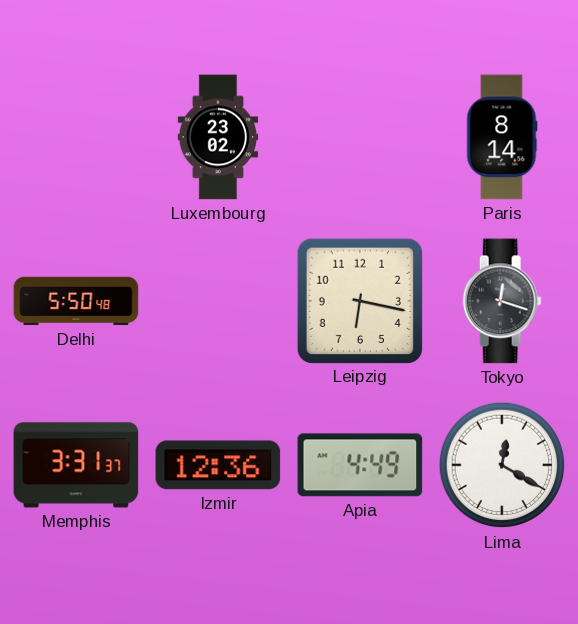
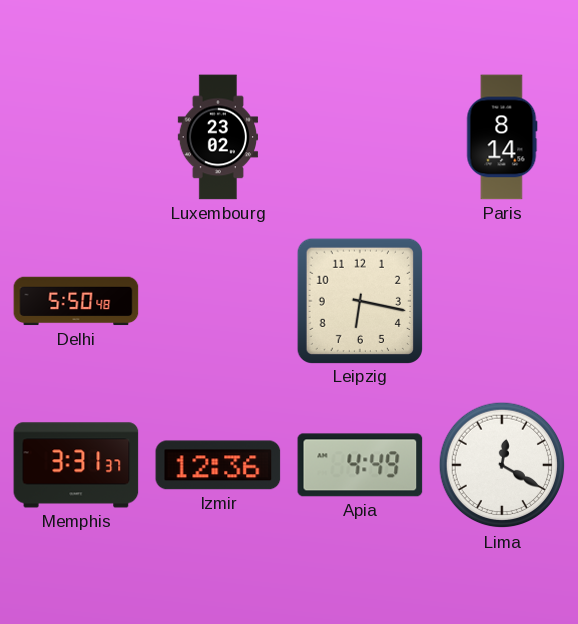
Tokyo: 12:18 -> none (502, 301)
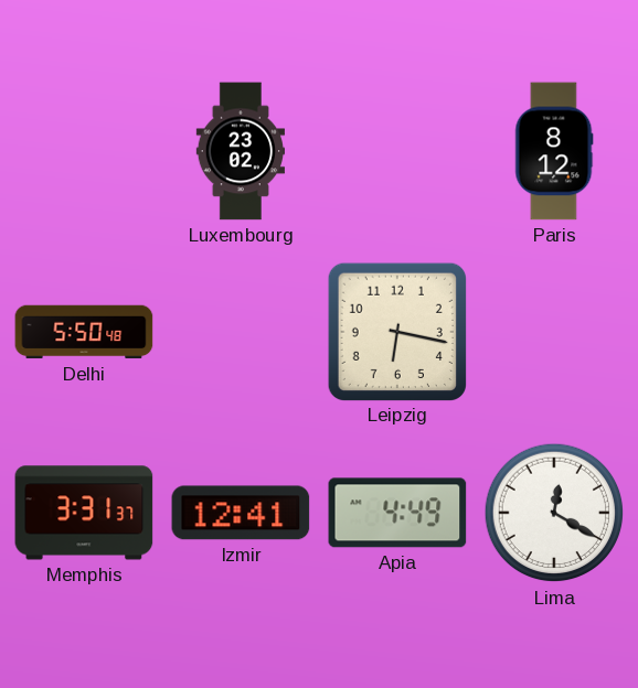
Paris: 8:14 -> 8:12 (554, 151)
Izmir: 12:36 -> 12:41 (241, 513)
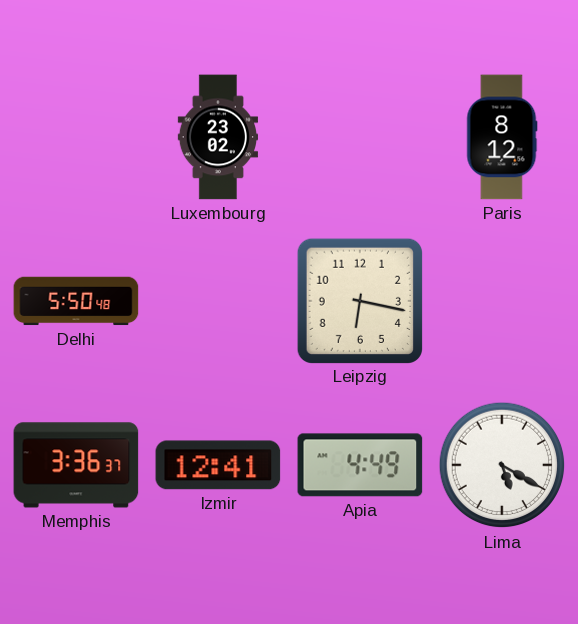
Memphis: 3:31 -> 3:36 (76, 465)
Lima: 12:20 -> 5:20 (502, 465)
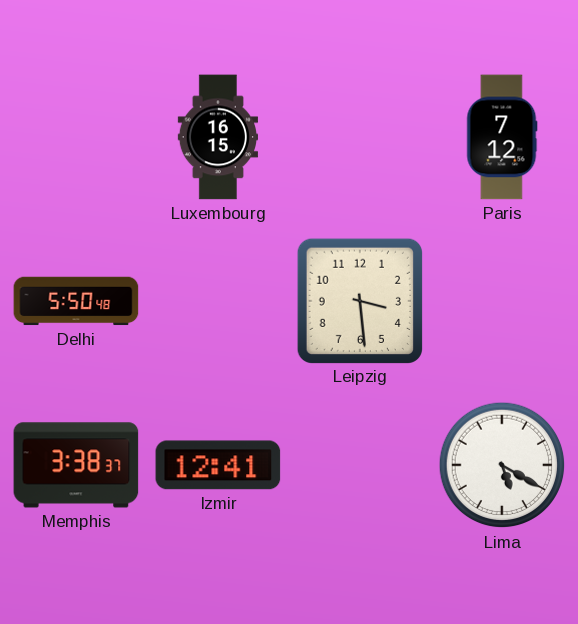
Luxembourg: 23:02 -> 16:15 (217, 137)
Paris: 8:12 -> 7:12 (502, 137)
Leipzig: 6:17 -> 3:29 (359, 300)
Memphis: 3:36 -> 3:38 (76, 465)
Apia: 4:49 -> none (360, 465)
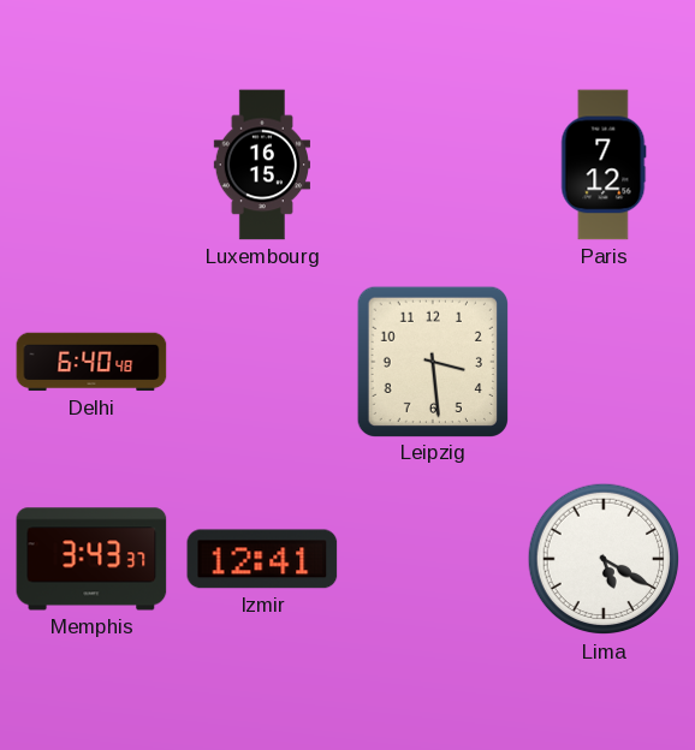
Delhi: 5:50 -> 6:40 (91, 362)
Memphis: 3:38 -> 3:43 (91, 559)
